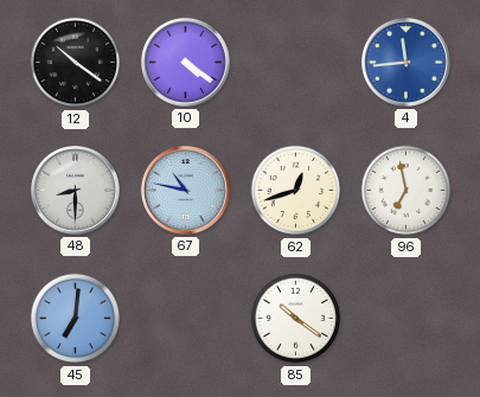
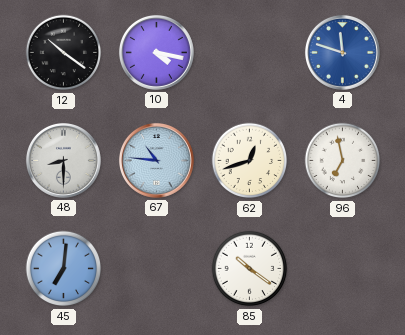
10: 4:21 -> 4:17 (156, 52)
4: 11:44 -> 11:48 (342, 52)
67: 10:47 -> 10:46 (156, 160)
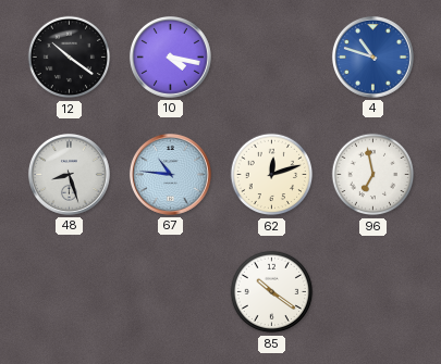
4: 11:48 -> 10:48 (372, 57)
48: 8:30 -> 8:27 (69, 174)
62: 12:42 -> 12:12 (272, 175)
45: 7:01 -> none (64, 269)
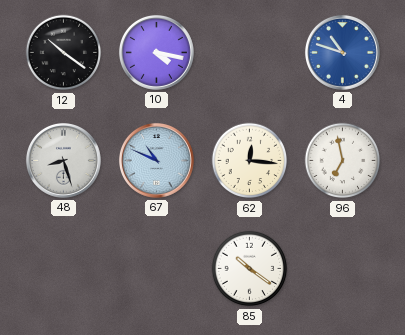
67: 10:46 -> 10:49 (156, 160)
62: 12:12 -> 12:16 (250, 161)
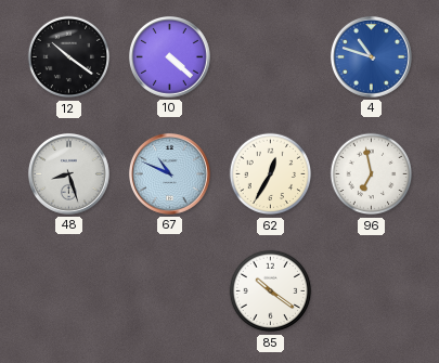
10: 4:17 -> 4:22 (169, 56)
62: 12:16 -> 12:35 (271, 174)
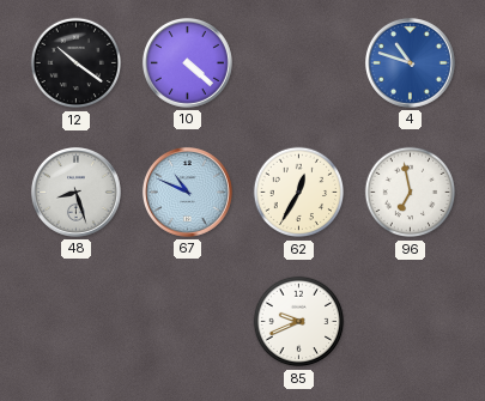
85: 10:21 -> 9:41 (299, 322)
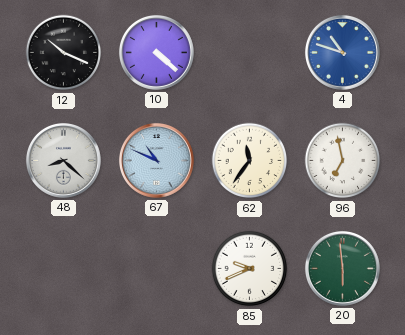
12: 10:21 -> 10:19 (64, 53)
48: 8:27 -> 8:22 (63, 160)
62: 12:35 -> 11:36 (250, 161)
20: none -> 5:59 (342, 268)
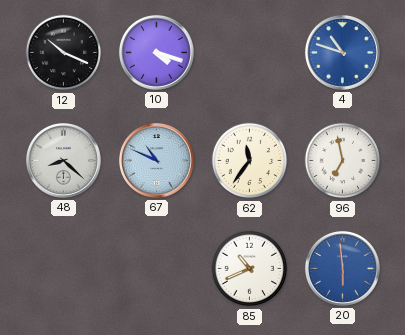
10: 4:22 -> 4:18 (156, 52)
85: 9:41 -> 10:41 (250, 269)
20 dial: green -> blue (342, 268)
